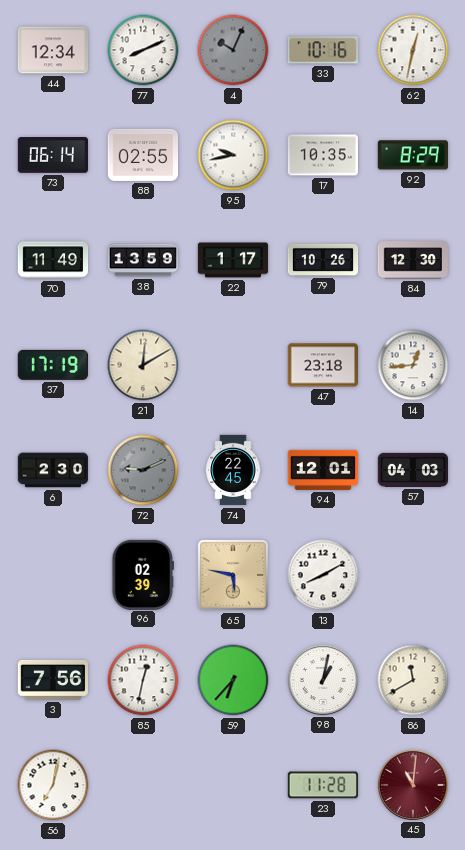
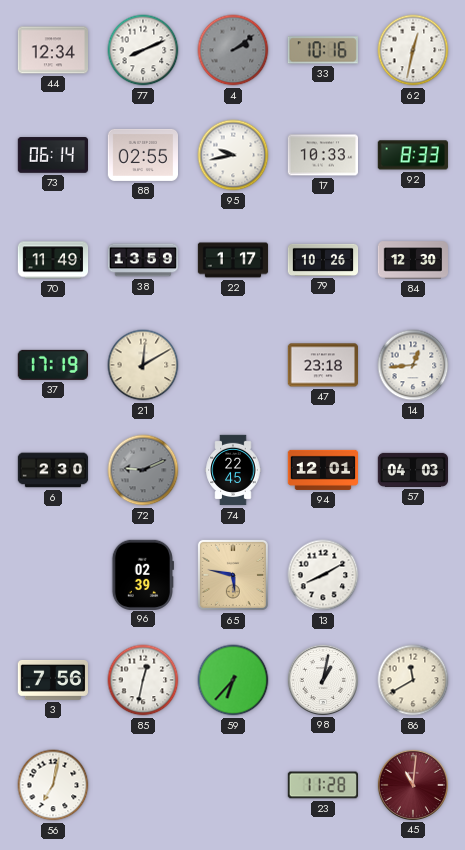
4: 10:04 -> 2:09 (233, 50)
17: 10:35 -> 10:33 (322, 155)
92: 8:29 -> 8:33 (413, 155)
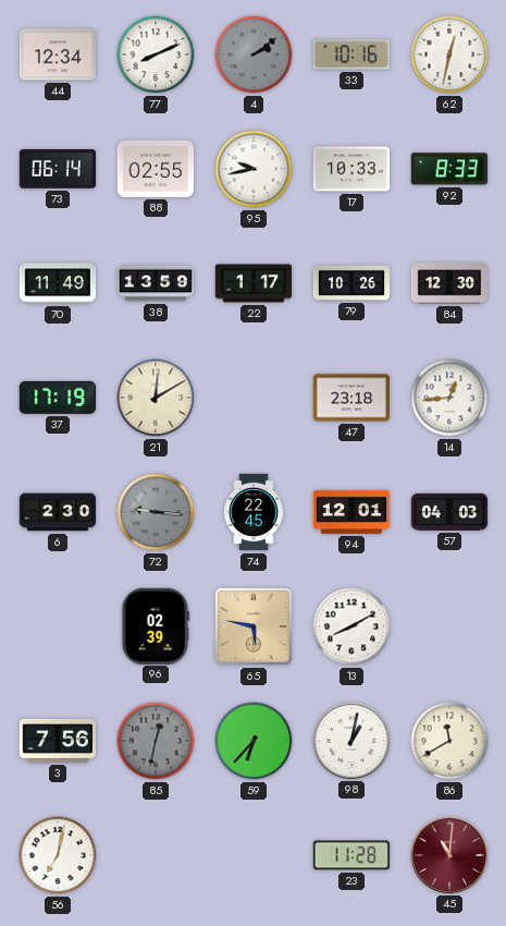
72: 9:11 -> 9:16 (156, 512)
85 dial: white -> grey (156, 741)
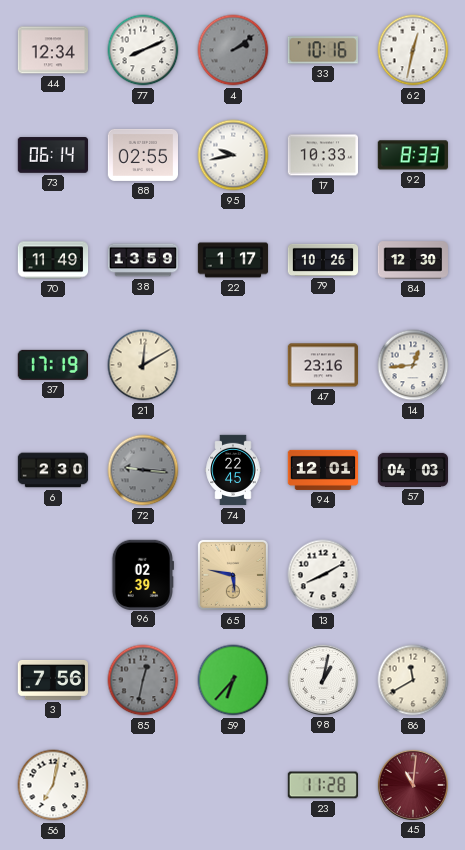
47: 23:18 -> 23:16 (322, 365)
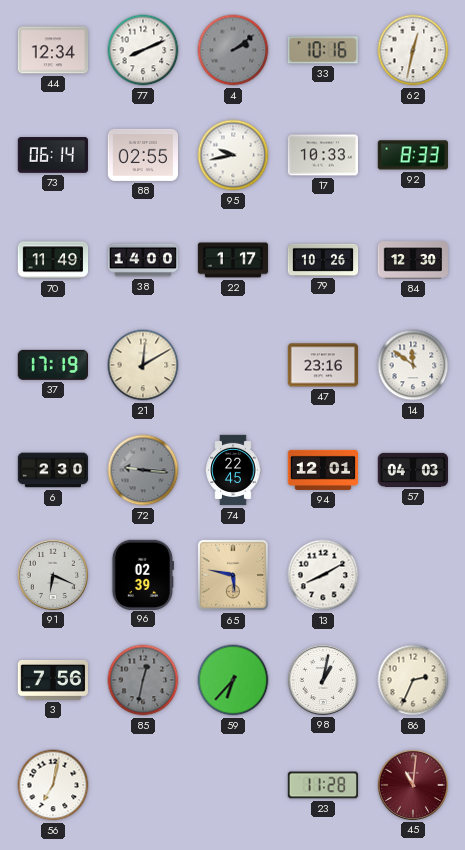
38: 13:59 -> 14:00 (143, 260)
14: 12:44 -> 11:51 (413, 365)
91: none -> 6:19 (52, 574)
86: 11:40 -> 2:34 (413, 680)
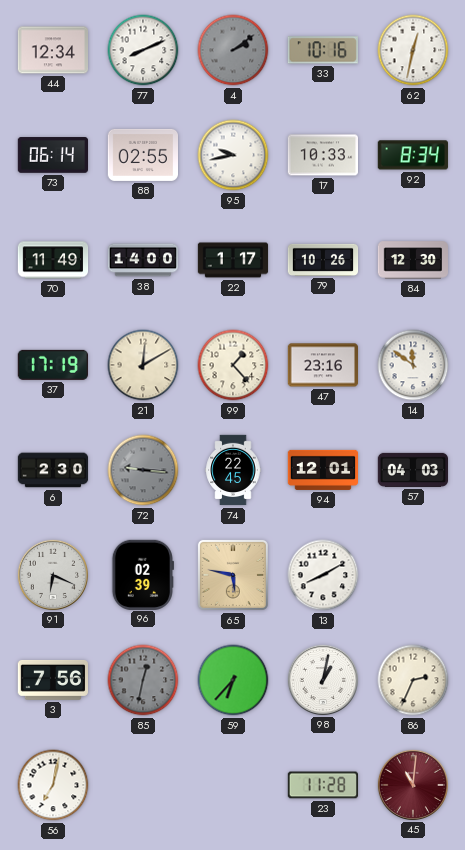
92: 8:33 -> 8:34 (413, 155)
99: none -> 1:23 (233, 365)
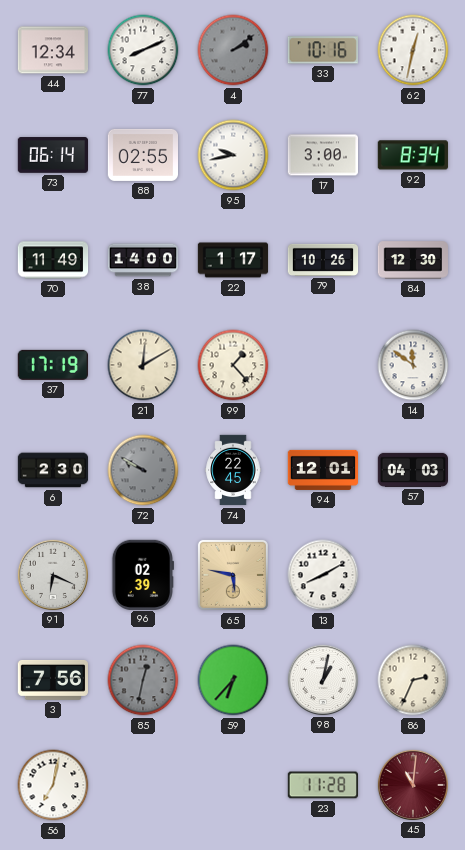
17: 10:33 -> 3:00 (322, 155)
47: 23:16 -> none (322, 365)
72: 9:16 -> 9:50 (143, 470)
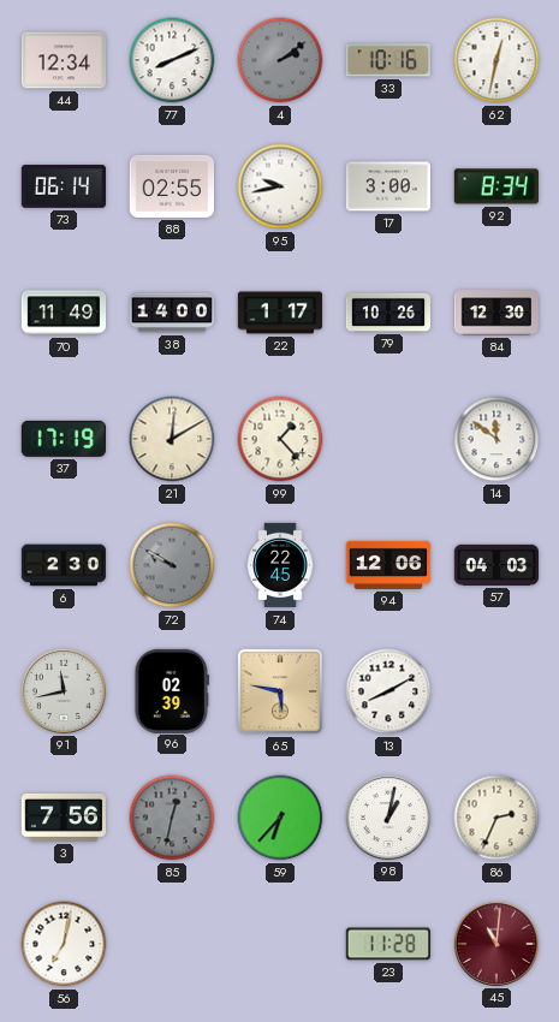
94: 12:01 -> 12:06 (387, 565)
91: 6:19 -> 11:43 (63, 690)
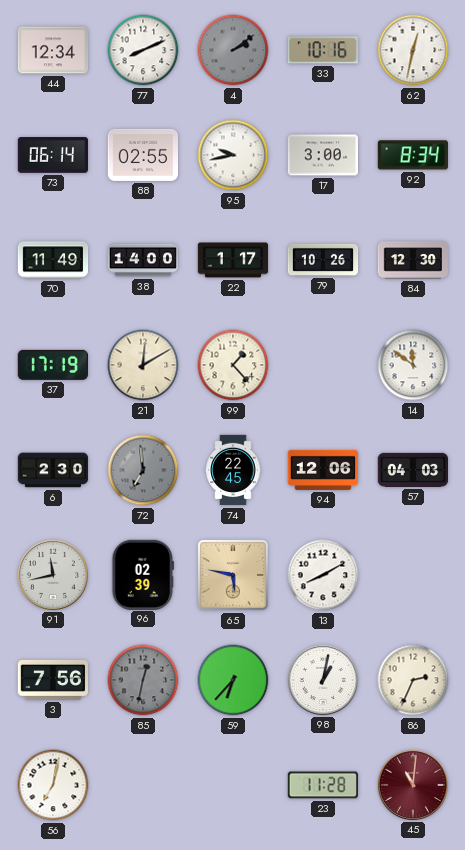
72: 9:50 -> 6:59 (143, 470)
